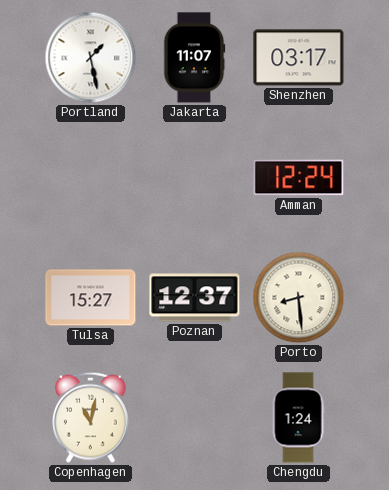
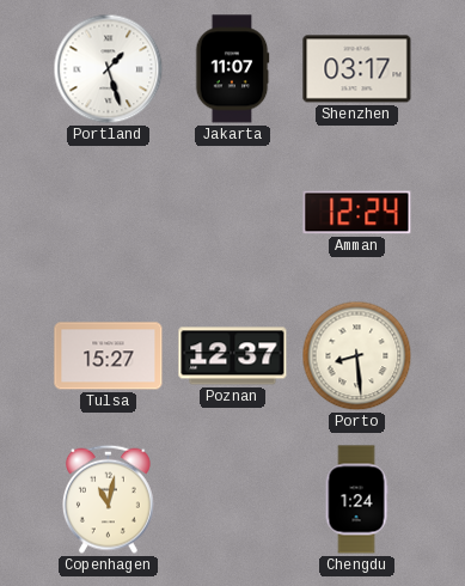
Portland: 1:28 -> 1:27 (109, 69)
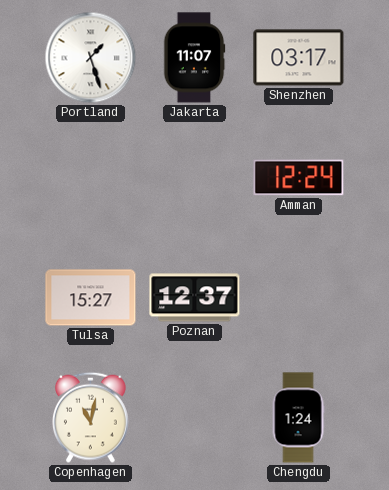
Porto: 8:29 -> none (357, 356)
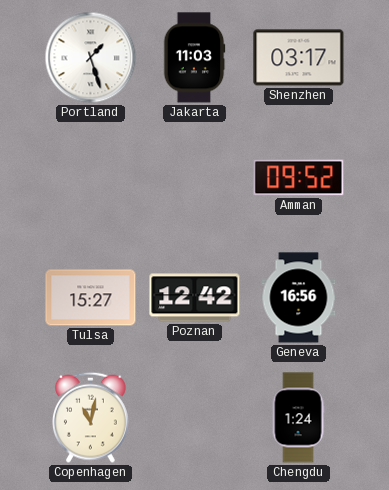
Jakarta: 11:07 -> 11:03 (194, 58)
Amman: 12:24 -> 09:52 (299, 178)
Poznan: 12:37 -> 12:42 (195, 298)
Geneva: none -> 16:56 (299, 298)
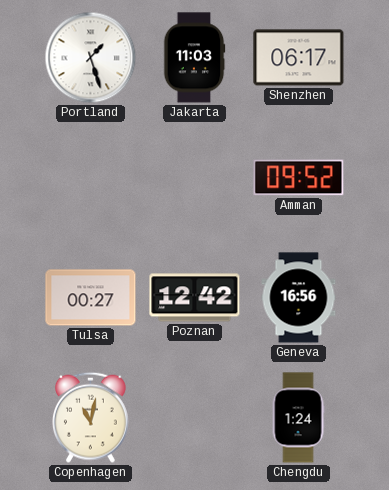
Shenzhen: 03:17 -> 06:17 (299, 58)
Tulsa: 15:27 -> 00:27 (91, 298)
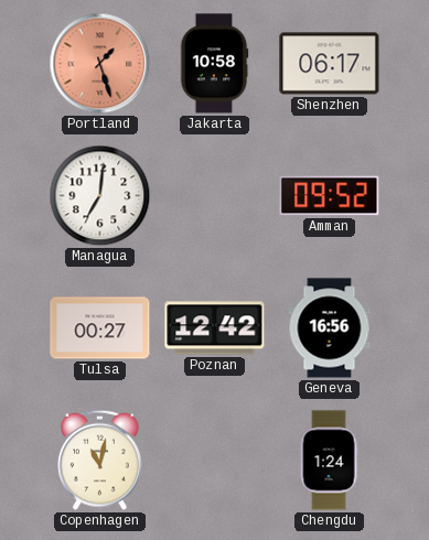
Portland dial: white -> salmon (100, 64)
Jakarta: 11:03 -> 10:58 (214, 64)
Managua: none -> 7:01 (100, 196)
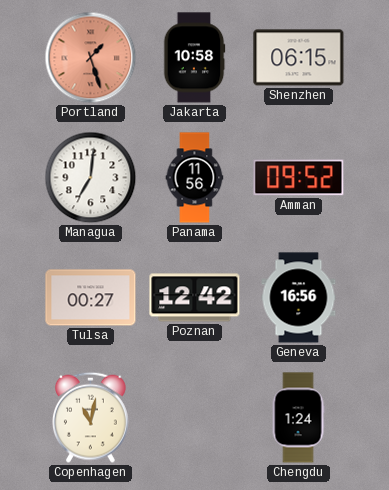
Shenzhen: 06:17 -> 06:15 (299, 58)
Panama: none -> 11:56 (195, 178)
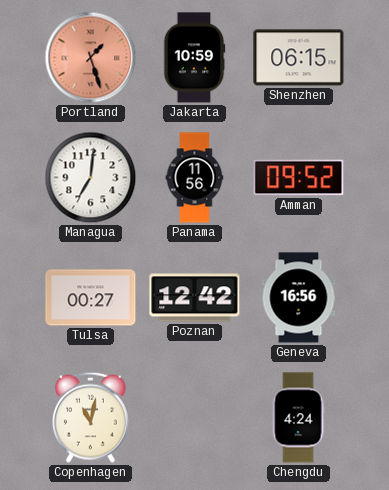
Jakarta: 10:58 -> 10:59 (194, 58)
Chengdu: 1:24 -> 4:24 (298, 418)
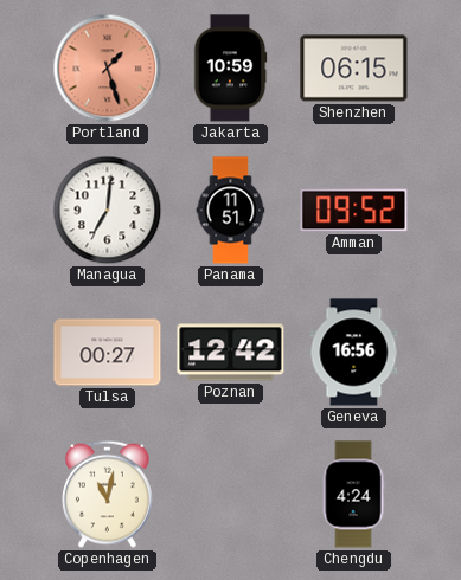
Panama: 11:56 -> 11:51 (231, 211)
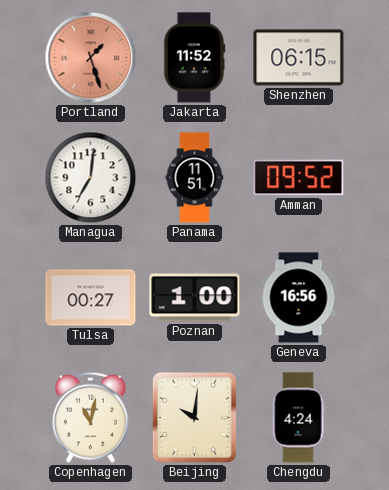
Jakarta: 10:59 -> 11:52 (194, 58)
Poznan: 12:42 -> 1:00 (195, 298)
Beijing: none -> 10:01 (194, 417)
